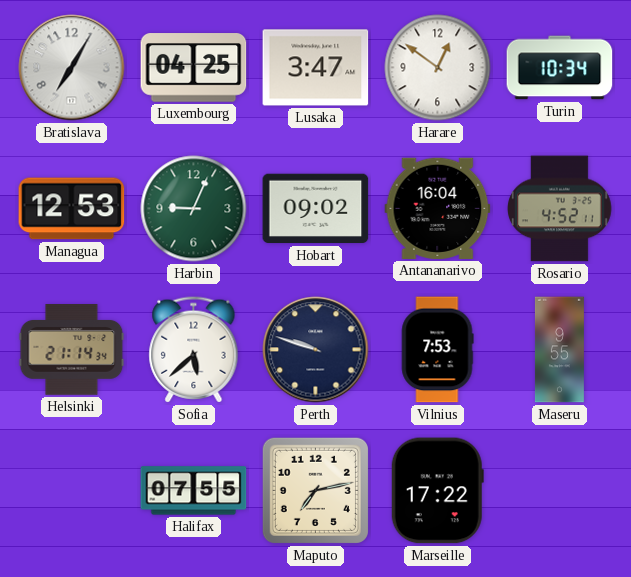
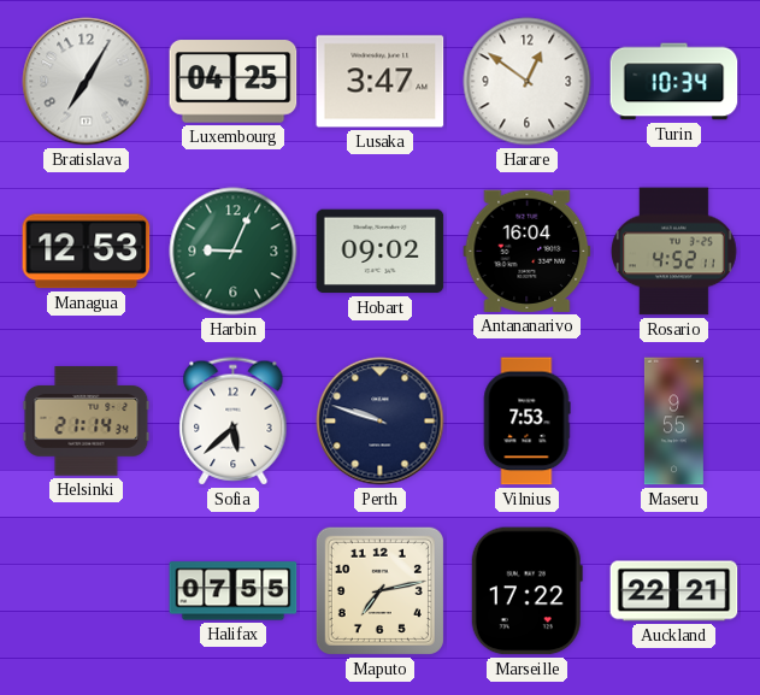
Auckland: none -> 22:21 (674, 591)
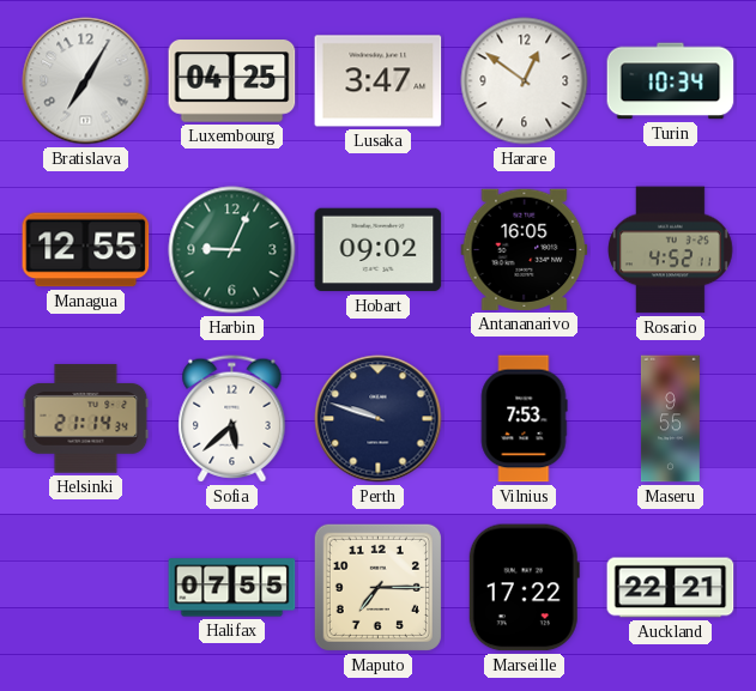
Managua: 12:53 -> 12:55 (86, 250)
Antananarivo: 16:04 -> 16:05 (525, 249)
Maputo: 7:13 -> 7:15 (377, 587)
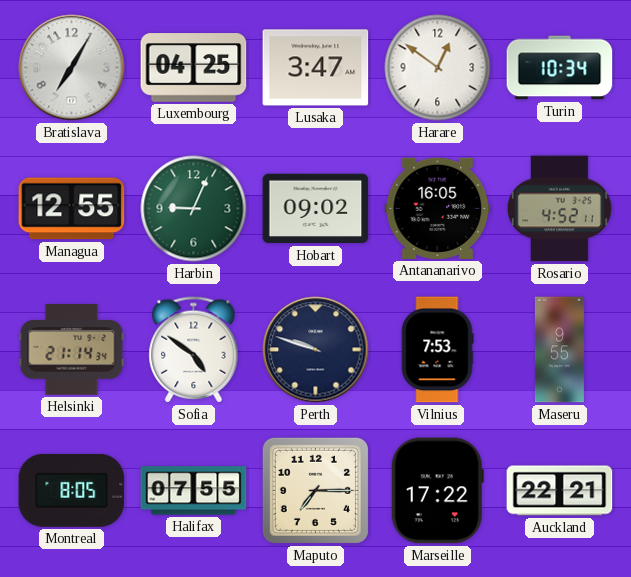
Sofia: 5:38 -> 4:51 (194, 350)
Montreal: none -> 8:05 (72, 490)
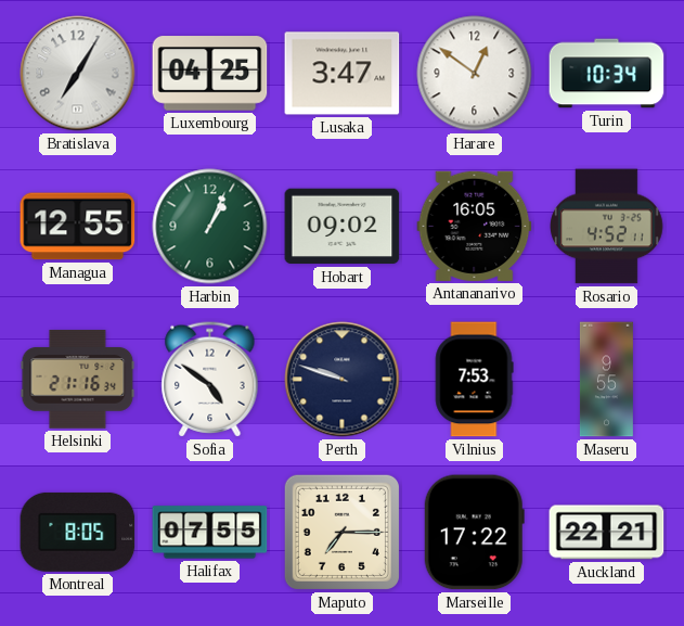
Harbin: 9:04 -> 1:04 (210, 227)
Helsinki: 21:14 -> 21:16 (78, 380)
